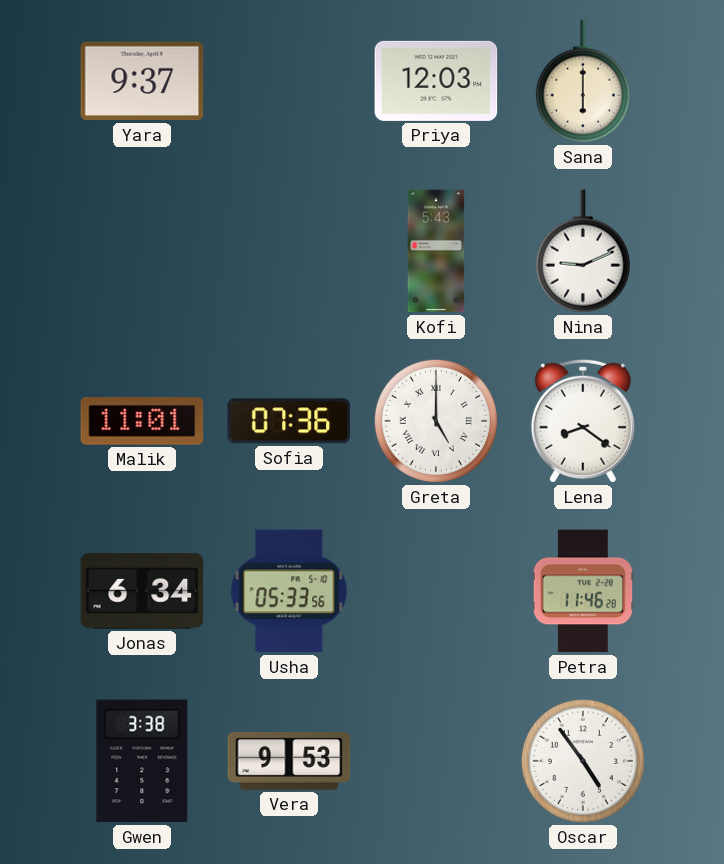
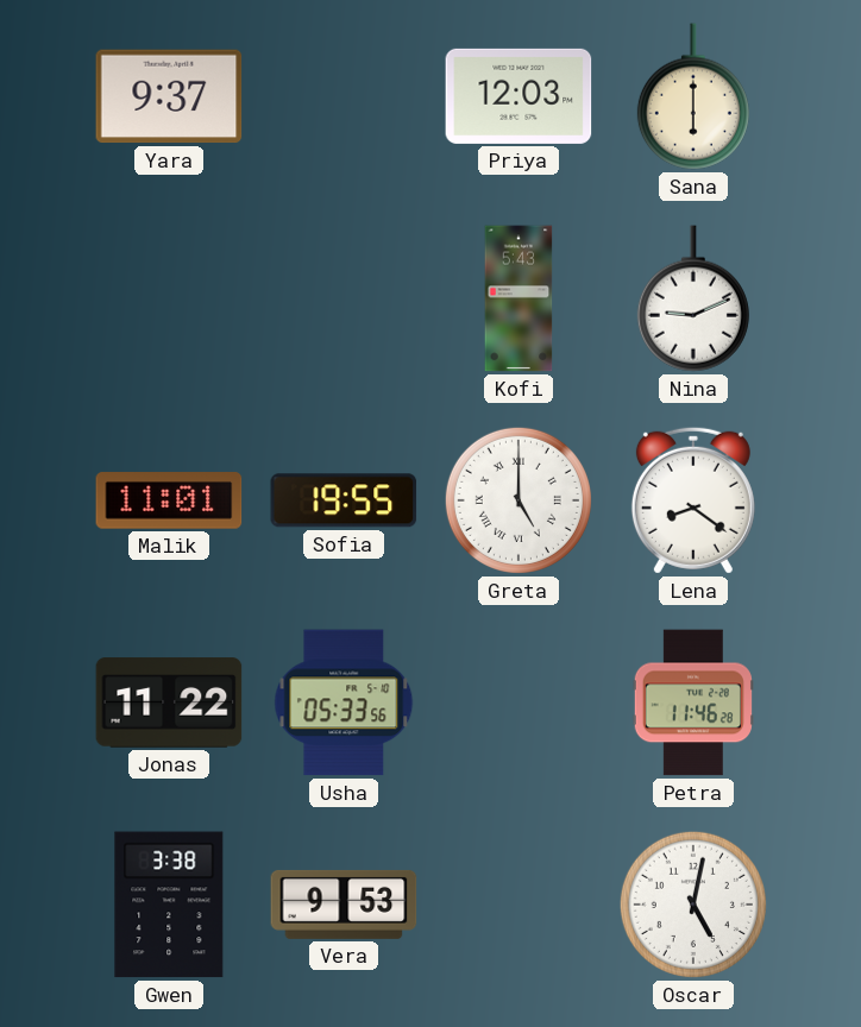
Sofia: 07:36 -> 19:55 (344, 500)
Jonas: 6:34 -> 11:22 (169, 702)
Oscar: 4:54 -> 5:02 (693, 905)
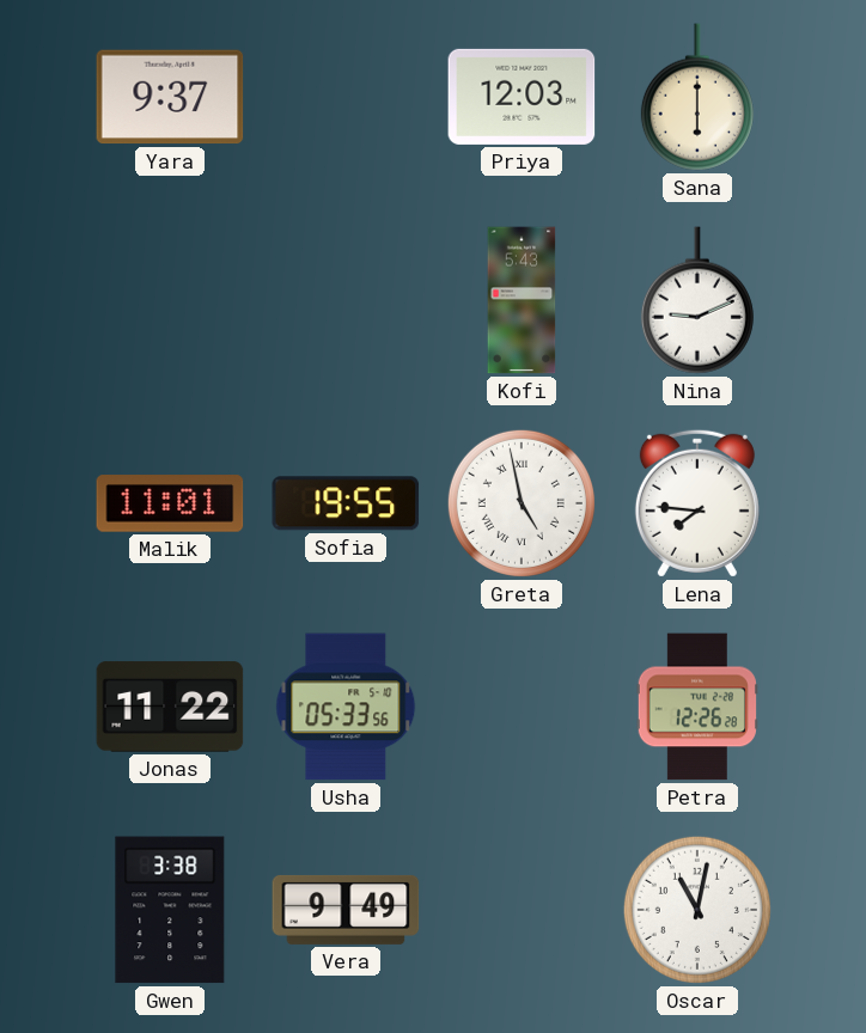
Greta: 5:00 -> 4:58 (522, 503)
Lena: 8:21 -> 7:46 (697, 503)
Petra: 11:46 -> 12:26 (697, 707)
Vera: 9:53 -> 9:49 (346, 910)
Oscar: 5:02 -> 11:02 (697, 910)
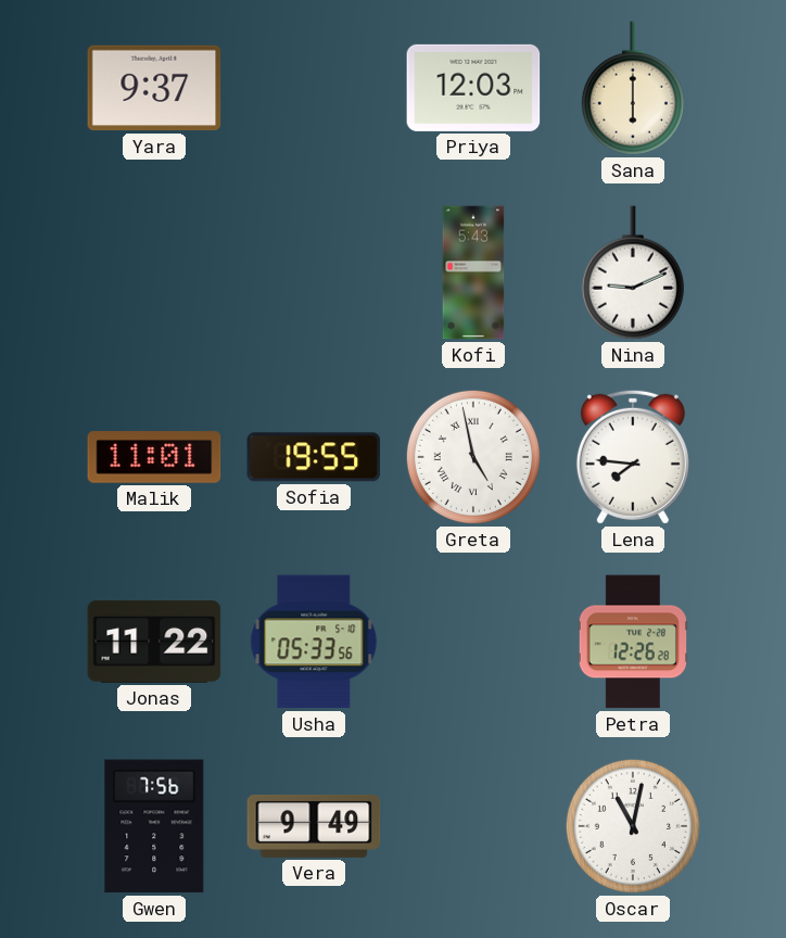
Gwen: 3:38 -> 7:56 (154, 826)
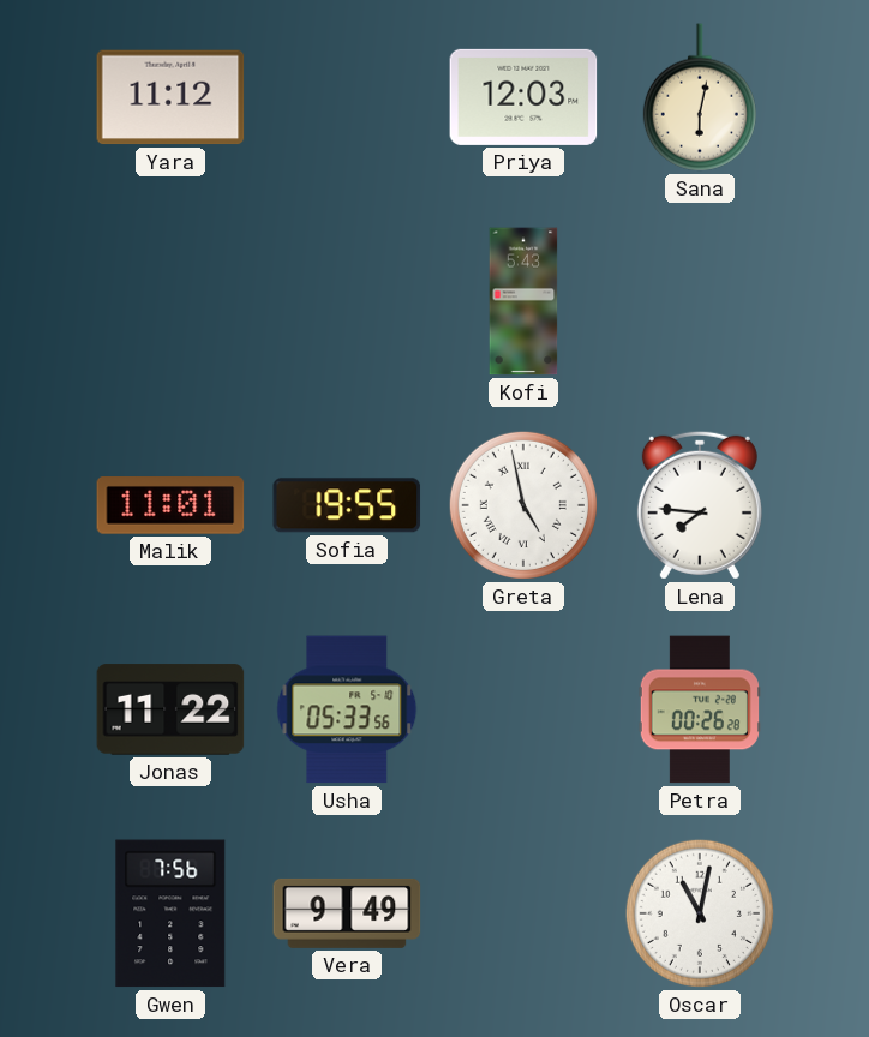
Yara: 9:37 -> 11:12 (170, 97)
Sana: 6:00 -> 6:02 (700, 97)
Nina: 9:11 -> none (633, 272)
Petra: 12:26 -> 00:26 (700, 709)
